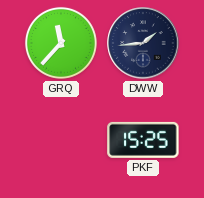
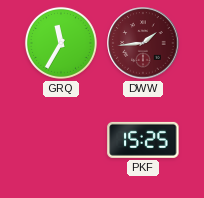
GRQ: 11:37 -> 11:35 (61, 43)
DWW dial: navy -> burgundy (143, 43)
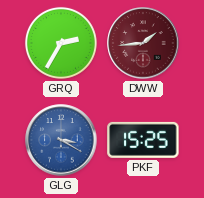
GRQ: 11:35 -> 2:35 (61, 43)
GLG: none -> 3:20 (61, 140)
